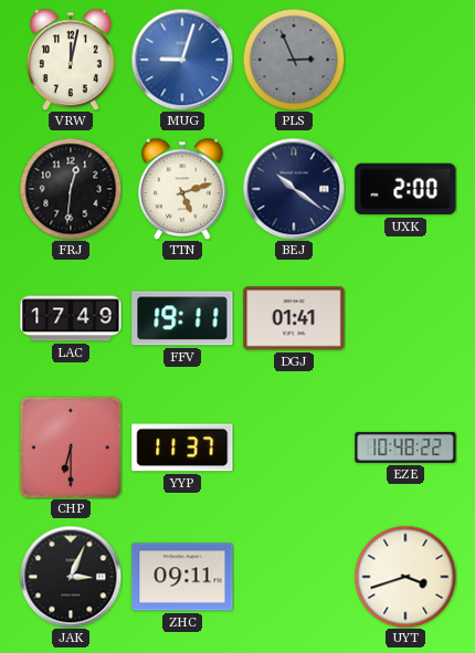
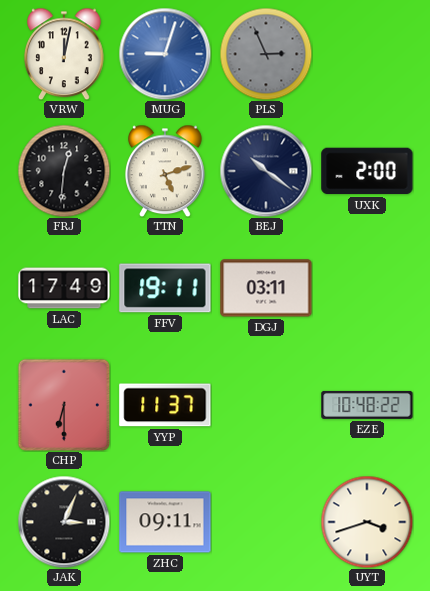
DGJ: 01:41 -> 03:11 (266, 288)
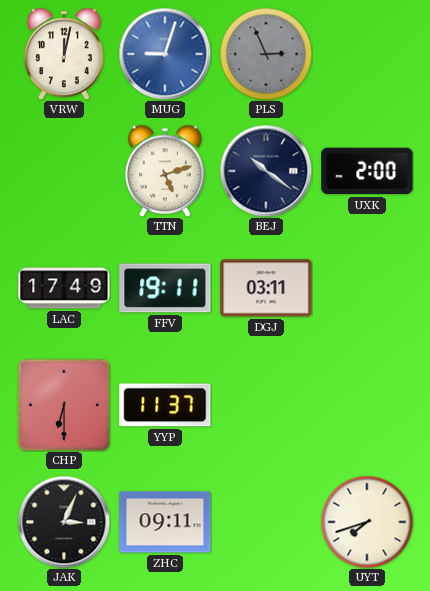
FRJ: 12:31 -> none (64, 171)
EZE: 10:48 -> none (367, 405)
UYT: 3:42 -> 7:42 (367, 522)
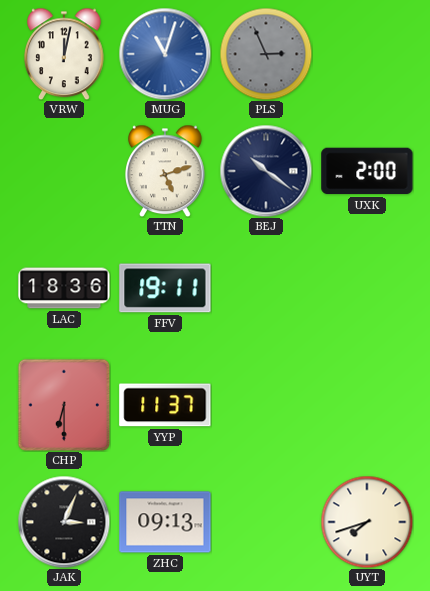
MUG: 9:03 -> 11:03 (165, 54)
LAC: 17:49 -> 18:36 (64, 288)
DGJ: 03:11 -> none (266, 288)
ZHC: 09:11 -> 09:13 (165, 522)
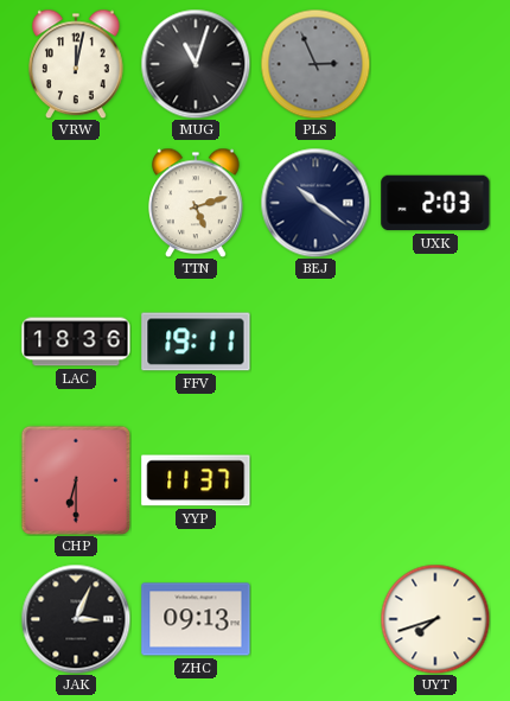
MUG dial: blue -> black (196, 64)
UXK: 2:00 -> 2:03 (435, 203)
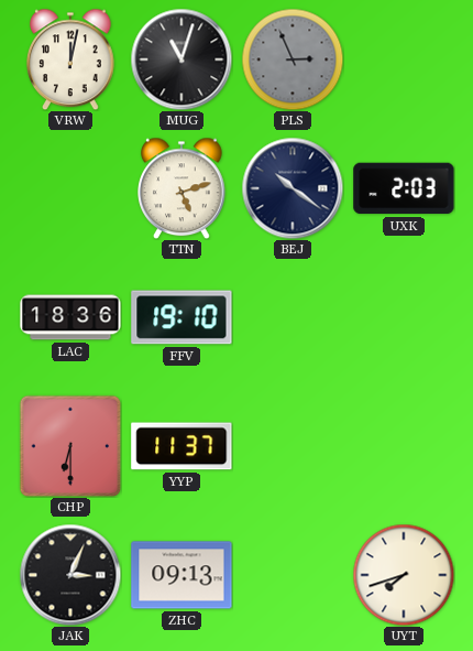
FFV: 19:11 -> 19:10 (182, 317)
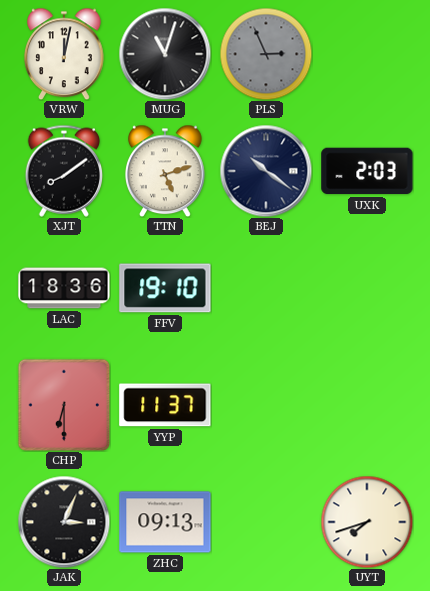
XJT: none -> 8:09 (63, 171)
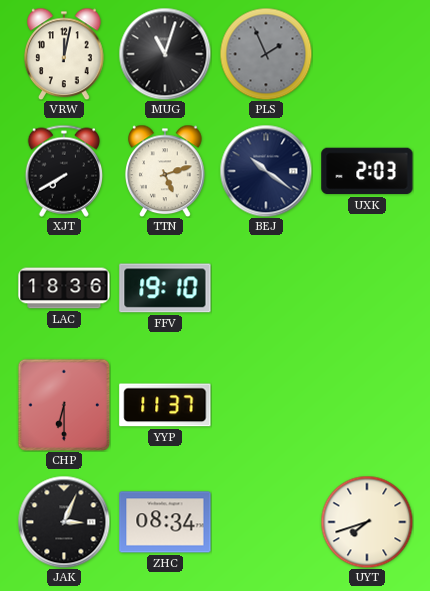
PLS: 2:56 -> 1:56 (266, 54)
XJT: 8:09 -> 7:40 (63, 171)
ZHC: 09:13 -> 08:34 (165, 522)
